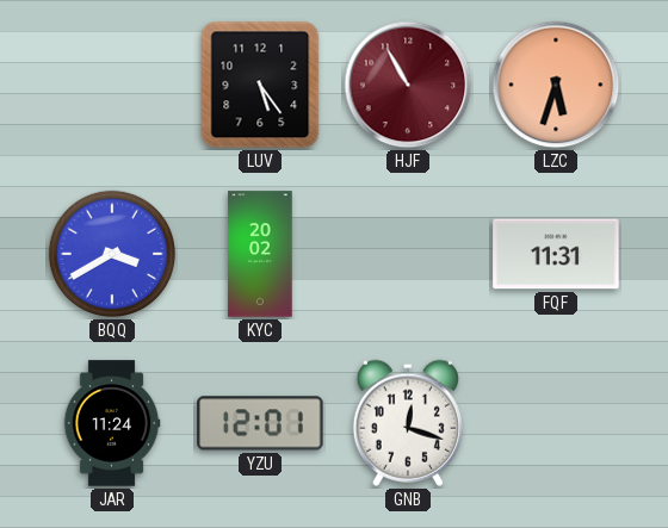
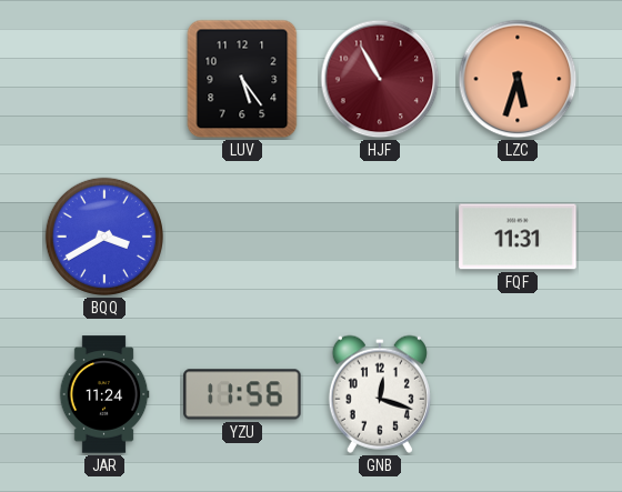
KYC: 20:02 -> none (260, 254)
YZU: 12:01 -> 11:56 (242, 394)
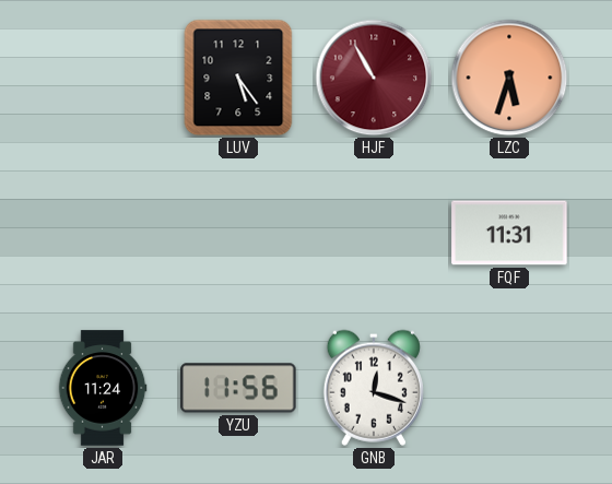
BQQ: 3:40 -> none (104, 237)
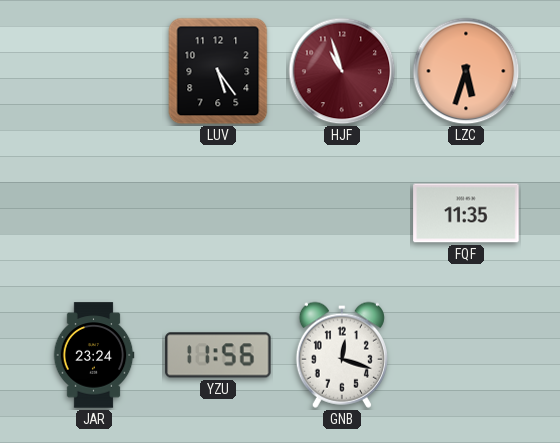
HJF: 10:55 -> 10:57 (342, 71)
FQF: 11:31 -> 11:35 (466, 213)
JAR: 11:24 -> 23:24 (94, 355)
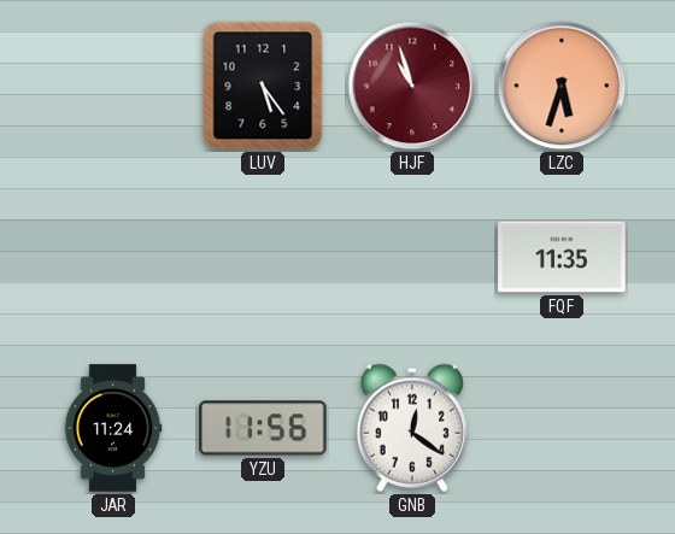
JAR: 23:24 -> 11:24 (113, 428)
GNB: 12:18 -> 12:21 (412, 428)
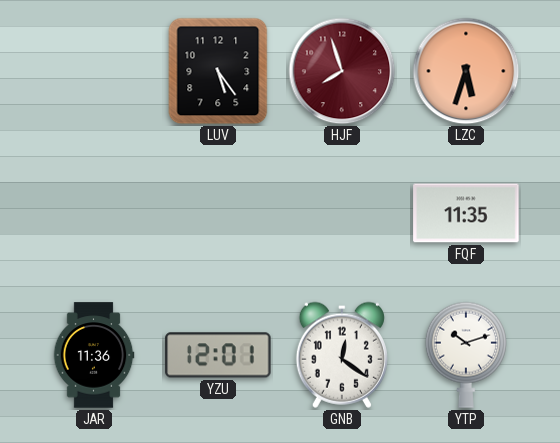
HJF: 10:57 -> 7:57 (342, 71)
JAR: 11:24 -> 11:36 (94, 355)
YZU: 11:56 -> 12:01 (218, 355)
YTP: none -> 10:12 (466, 355)
